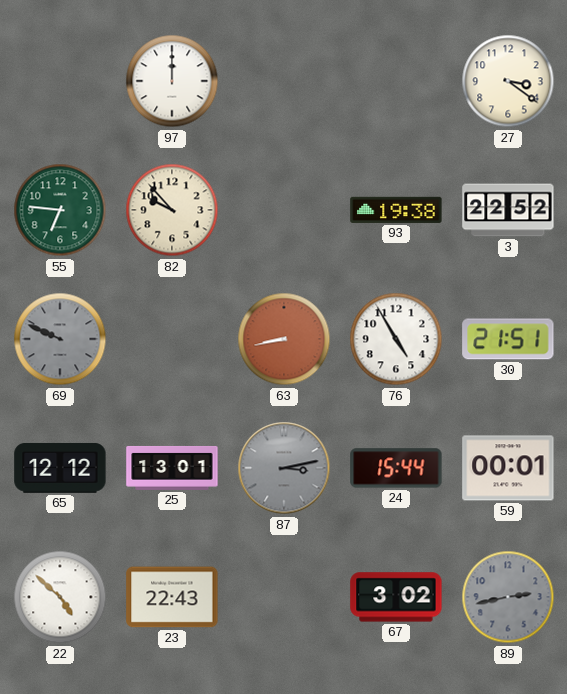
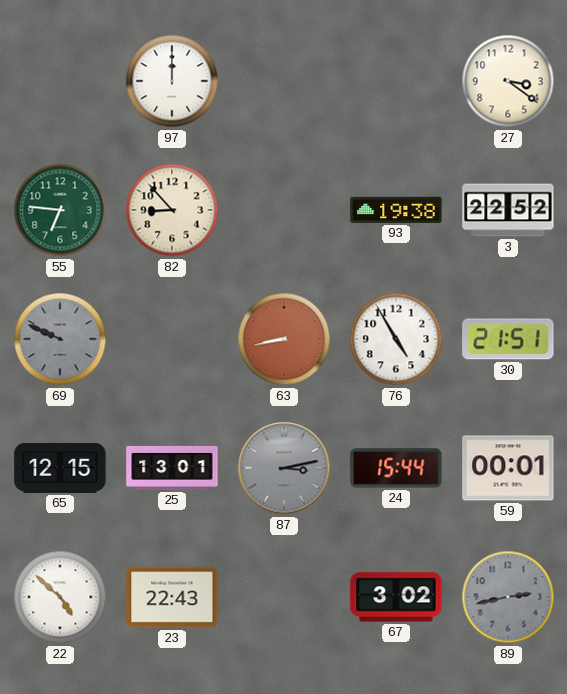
82: 9:53 -> 8:53 (172, 210)
65: 12:12 -> 12:15 (60, 468)
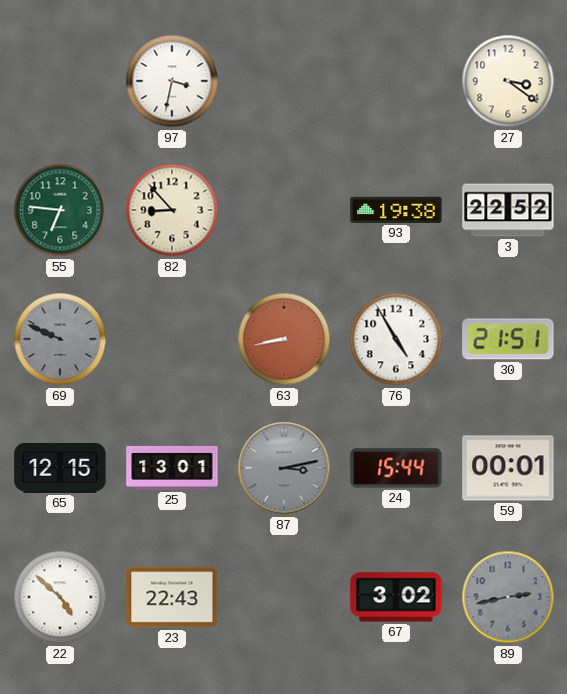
97: 12:00 -> 3:32 (172, 81)
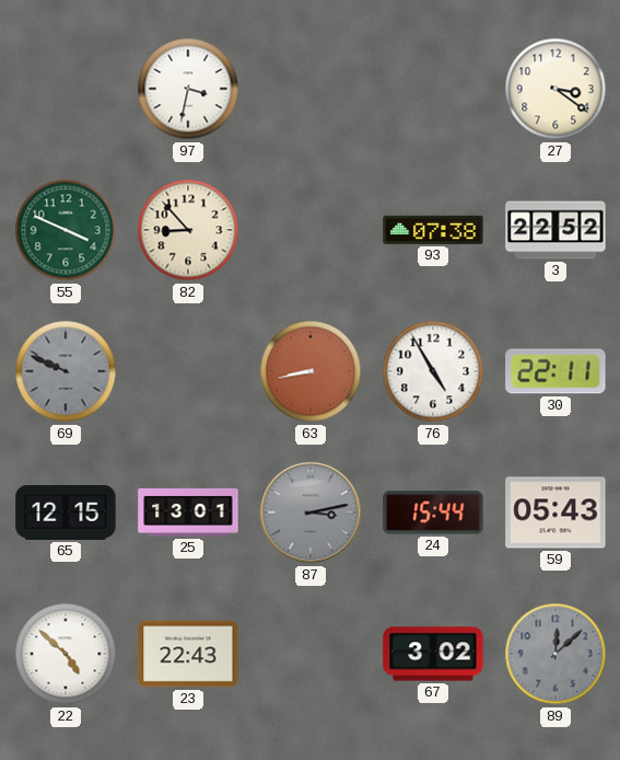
55: 6:46 -> 3:49 (66, 230)
93: 19:38 -> 07:38 (433, 230)
30: 21:51 -> 22:11 (555, 371)
59: 00:01 -> 05:43 (555, 513)
89: 2:43 -> 12:08 (555, 654)
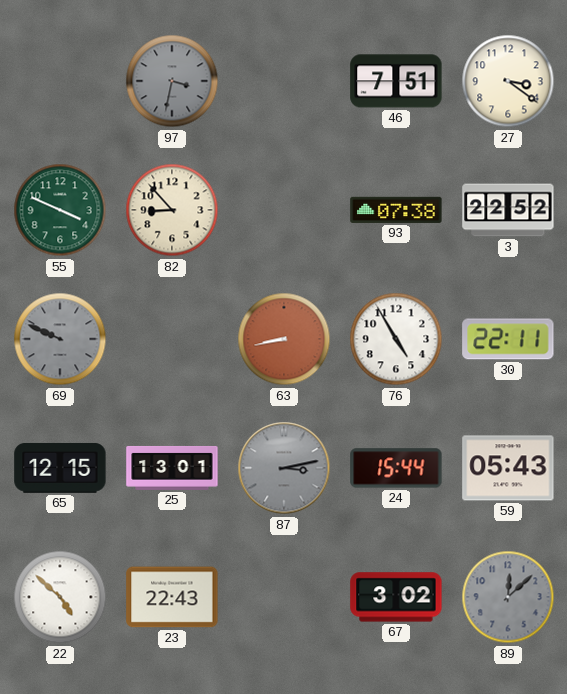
97 dial: white -> grey (172, 81)
46: none -> 7:51 (396, 81)
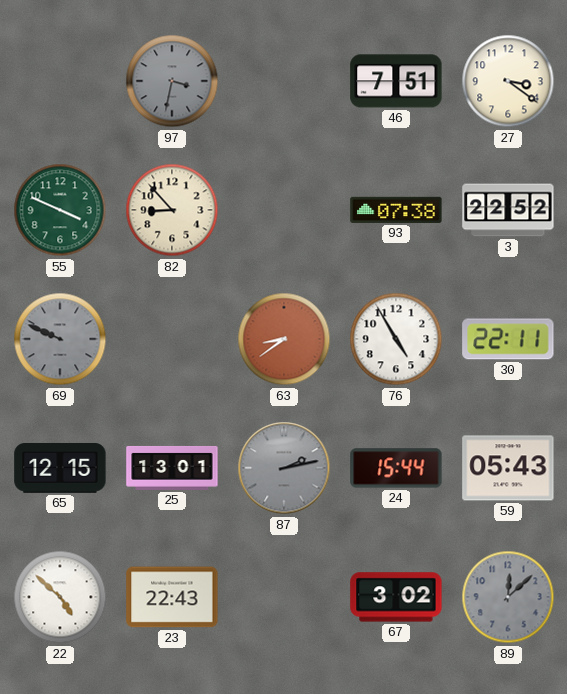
63: 8:43 -> 8:39 (284, 339)
87: 3:13 -> 2:13 (284, 468)
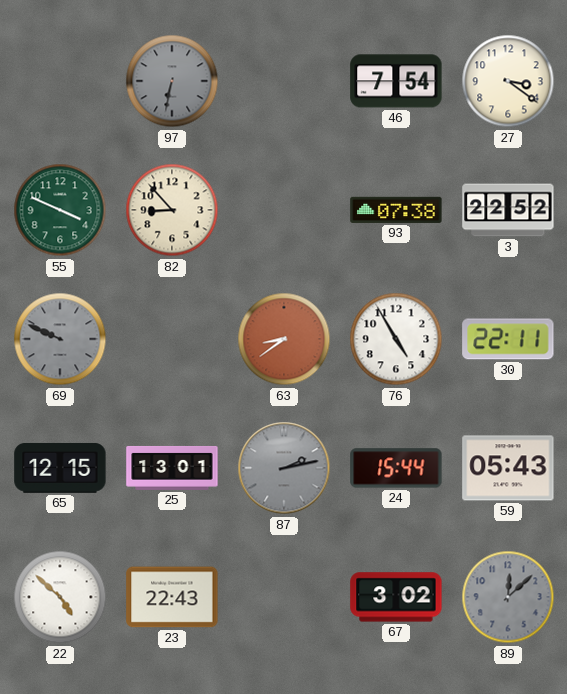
97: 3:32 -> 6:32 (172, 81)
46: 7:51 -> 7:54 (396, 81)
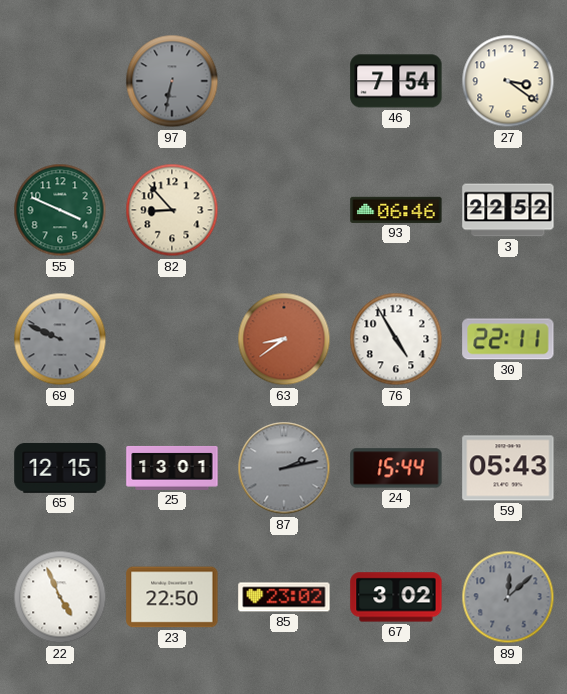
93: 07:38 -> 06:46 (396, 210)
22: 4:52 -> 4:56 (60, 597)
23: 22:43 -> 22:50 (172, 597)
85: none -> 23:02 (284, 597)
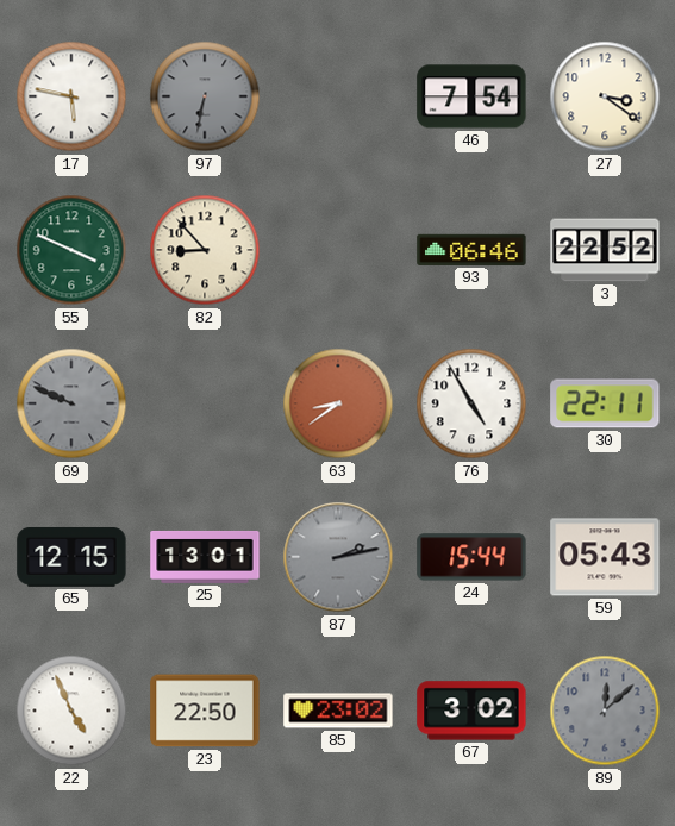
17: none -> 5:47 (71, 96)
